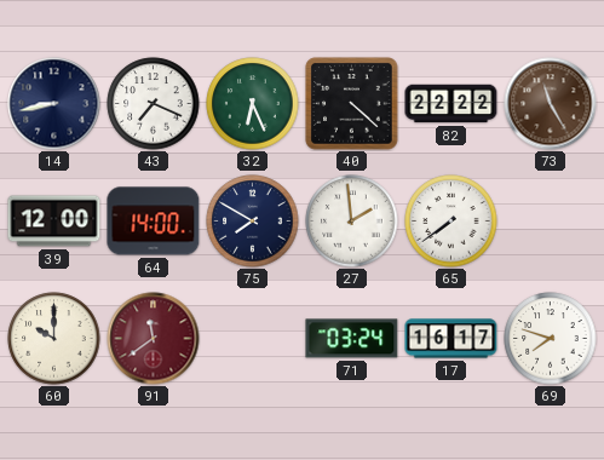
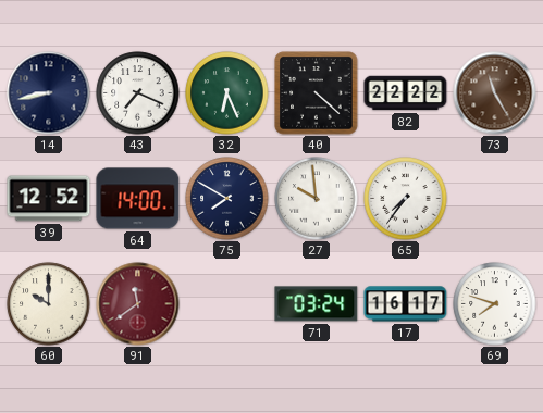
39: 12:00 -> 12:52 (49, 199)
27: 1:59 -> 9:59 (317, 199)
65: 7:39 -> 7:36 (406, 199)
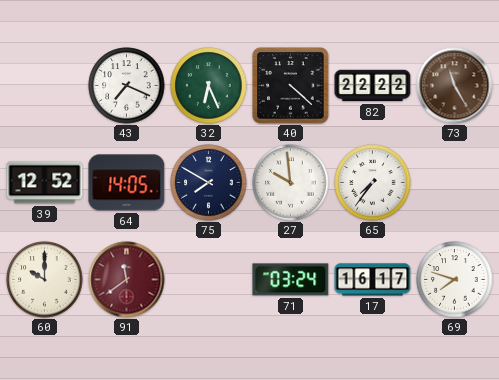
14: 8:43 -> none (49, 93)
64: 14:00 -> 14:05 (127, 183)
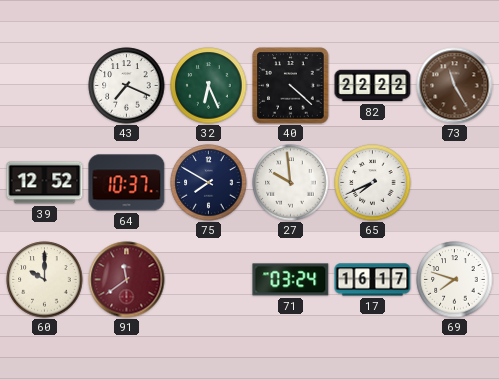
64: 14:05 -> 10:37 (127, 183)
65: 7:36 -> 7:41 (373, 183)
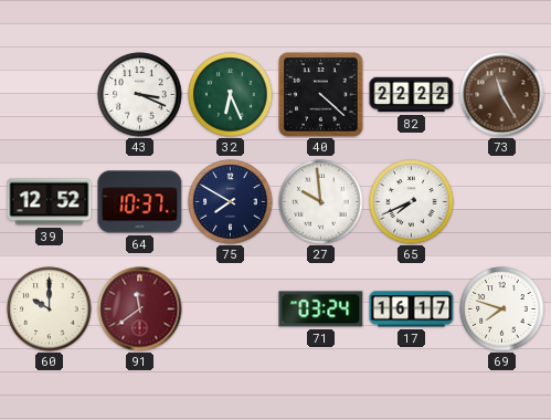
43: 7:19 -> 3:19 (140, 95)
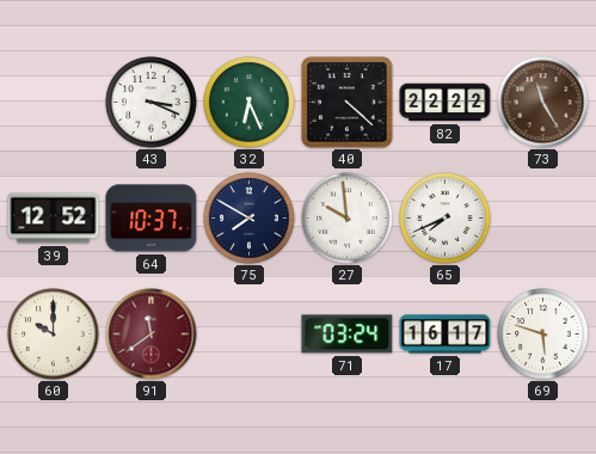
69: 7:48 -> 5:48 (543, 335)
